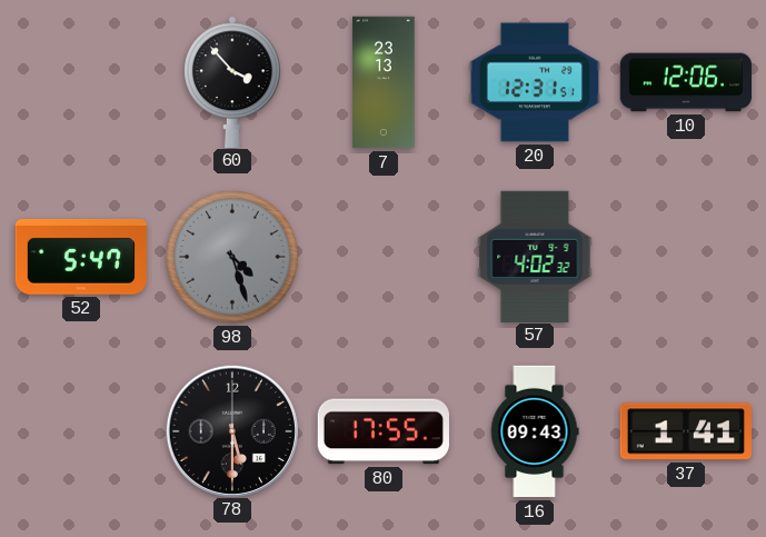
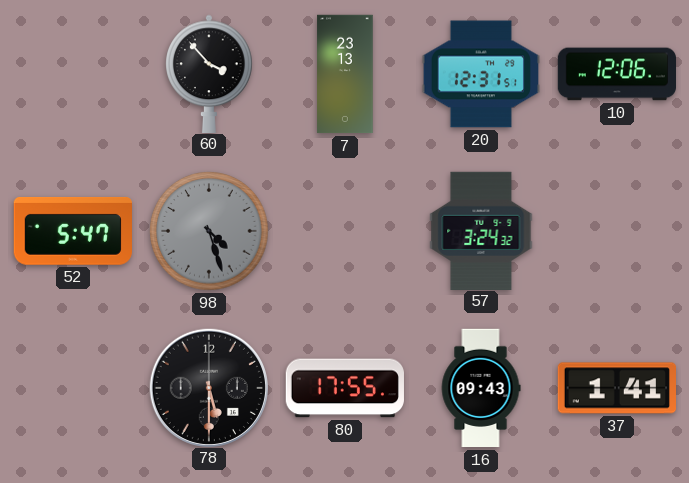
57: 4:02 -> 3:24 (481, 230)
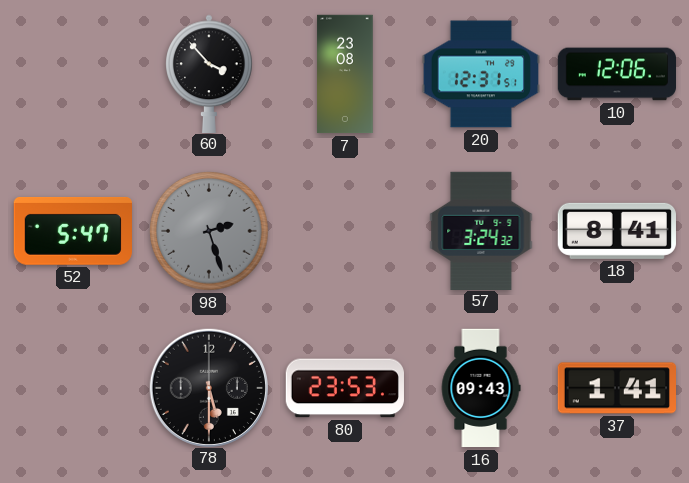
7: 23:13 -> 23:08 (345, 74)
98: 4:27 -> 2:27 (209, 231)
18: none -> 8:41 (617, 231)
80: 17:55 -> 23:53 (345, 388)
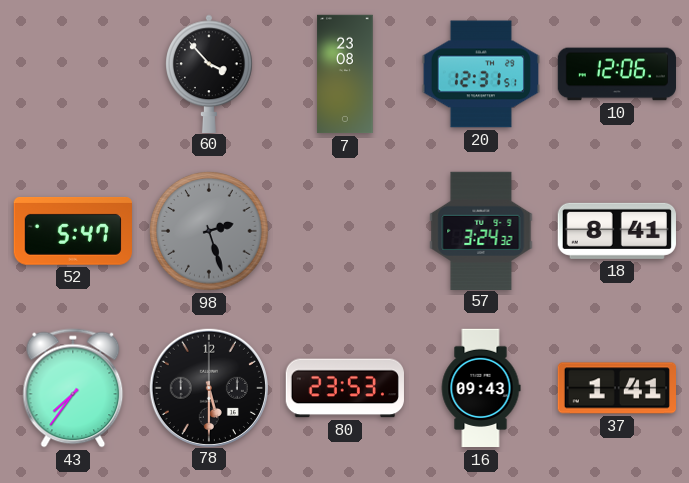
43: none -> 7:36 (73, 388)
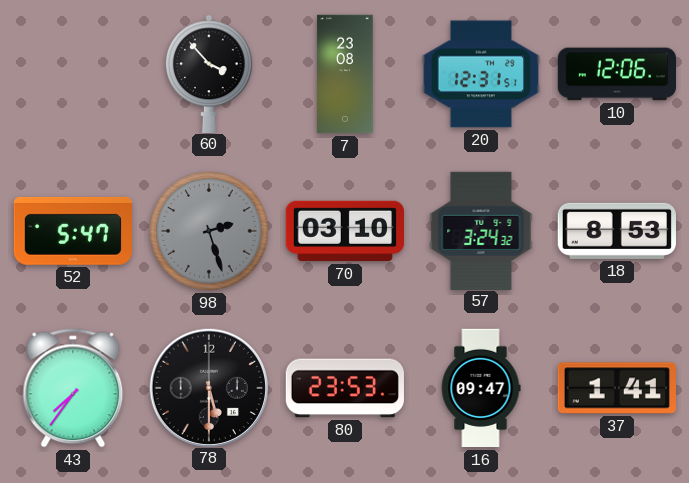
70: none -> 03:10 (344, 231)
18: 8:41 -> 8:53 (617, 231)
16: 09:43 -> 09:47 (481, 388)
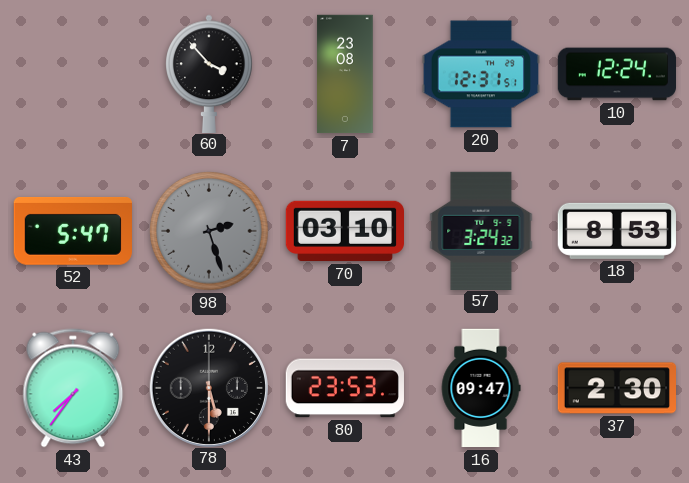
10: 12:06 -> 12:24 (617, 74)
37: 1:41 -> 2:30 (616, 388)
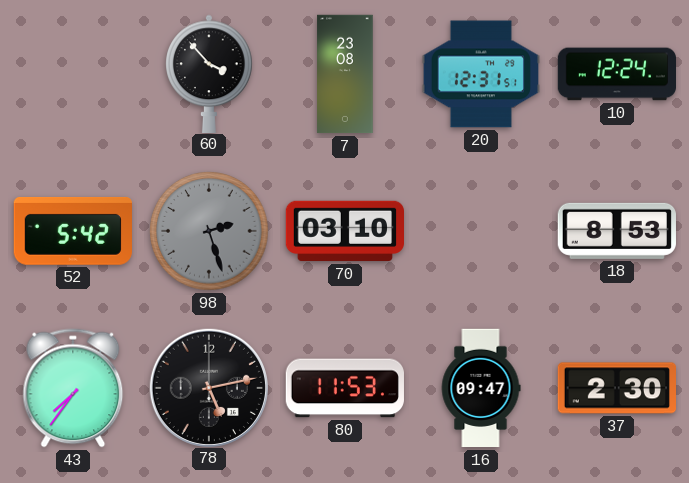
52: 5:47 -> 5:42 (73, 231)
57: 3:24 -> none (481, 230)
78: 5:30 -> 5:13 (208, 387)
80: 23:53 -> 11:53 (345, 388)
